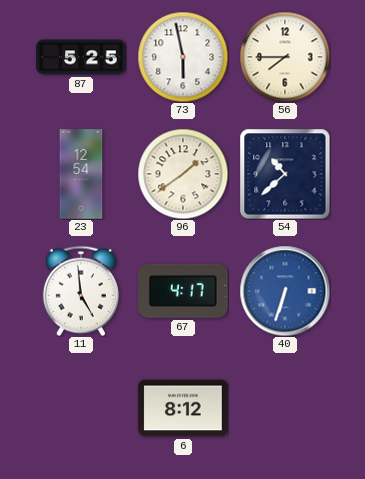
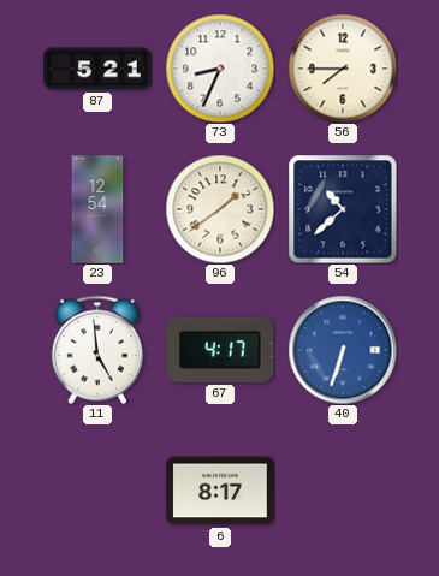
87: 5:25 -> 5:21 (97, 69)
73: 5:58 -> 8:34 (220, 69)
6: 8:12 -> 8:17 (220, 491)
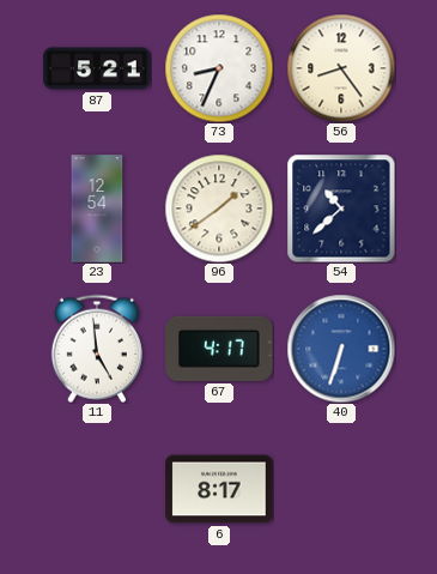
56: 7:45 -> 8:24 (341, 68)
